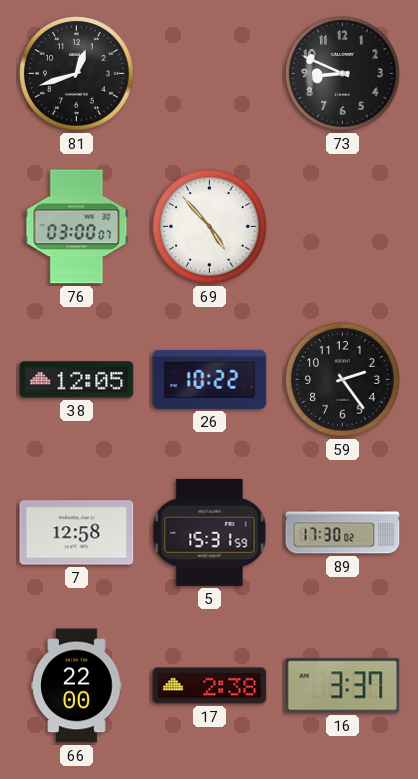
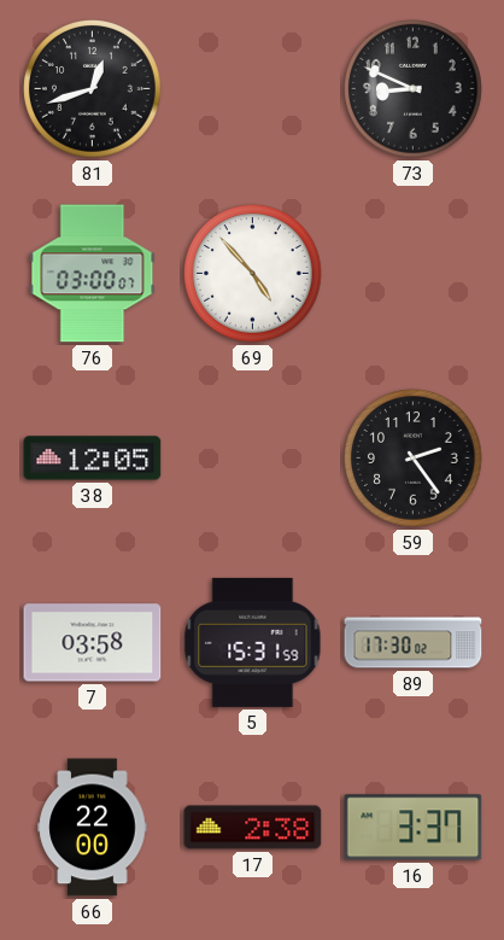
26: 10:22 -> none (210, 379)
7: 12:58 -> 03:58 (93, 643)
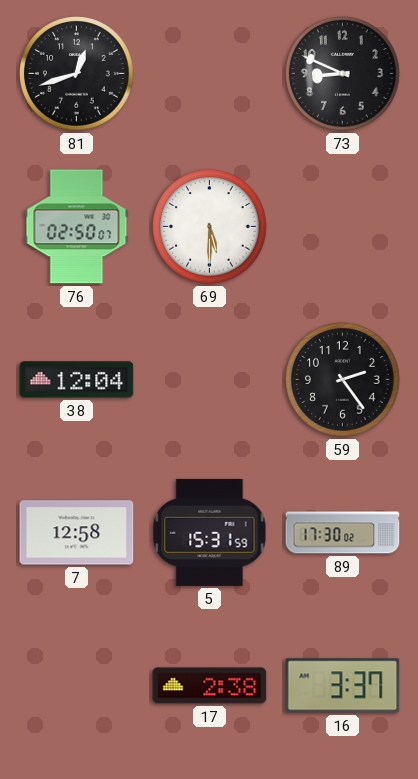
76: 03:00 -> 02:50 (77, 227)
69: 4:53 -> 5:30 (210, 227)
38: 12:05 -> 12:04 (77, 380)
7: 03:58 -> 12:58 (77, 533)
66: 22:00 -> none (93, 828)
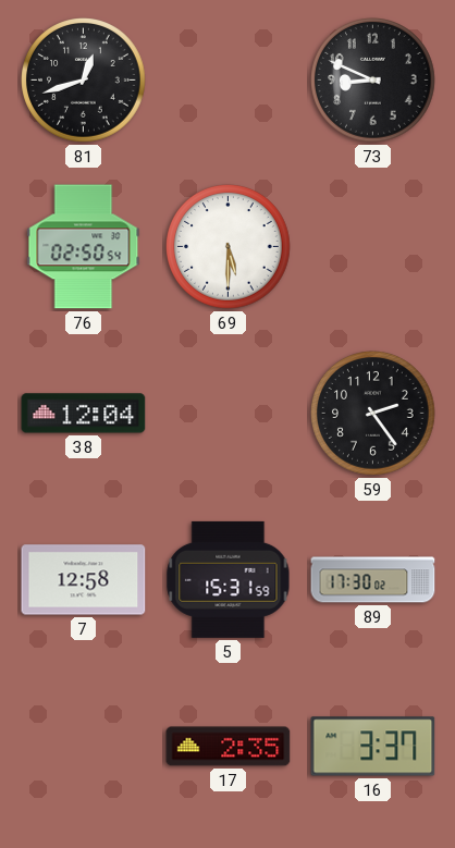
76: 02:50:07 -> 02:50:54 (84, 247)
17: 2:38 -> 2:35 (229, 747)
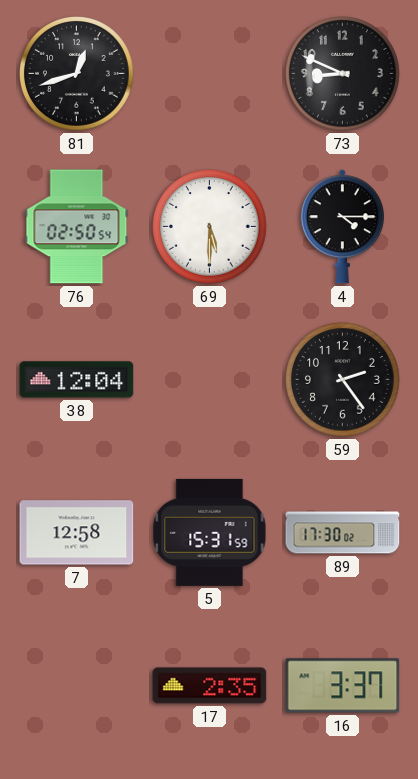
4: none -> 4:15 (342, 227)
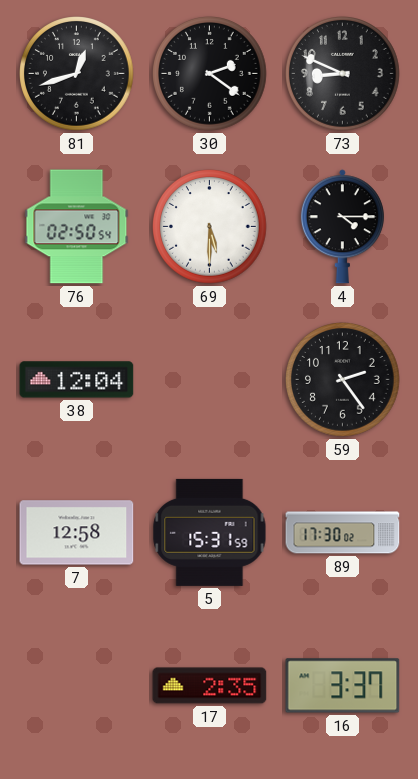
30: none -> 2:21 (210, 74)
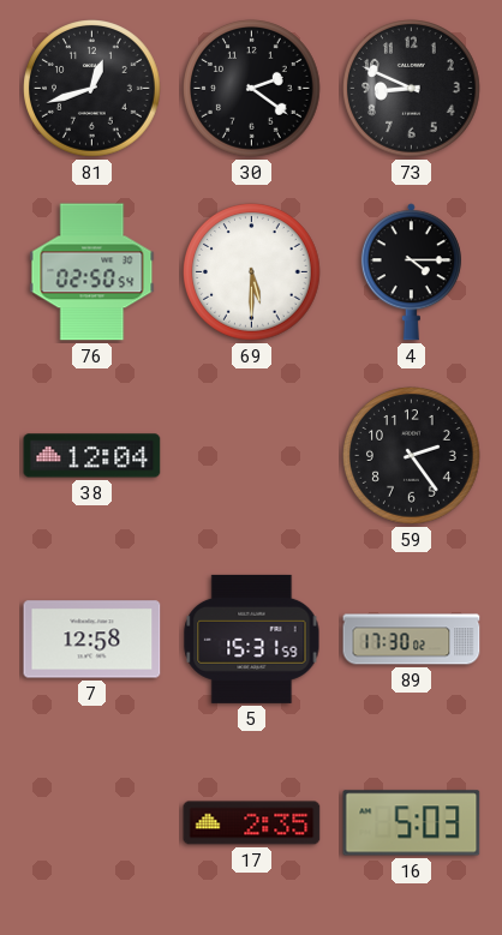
16: 3:37 -> 5:03 (412, 823)
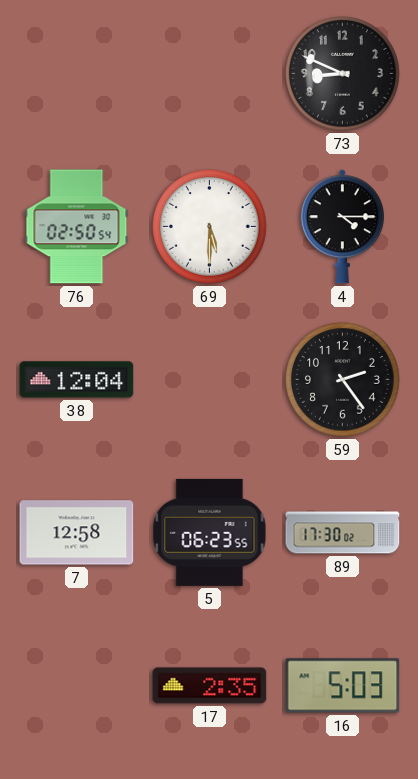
81: 12:42 -> none (92, 89)
30: 2:21 -> none (252, 89)
5: 15:31 -> 06:23 (210, 532)
